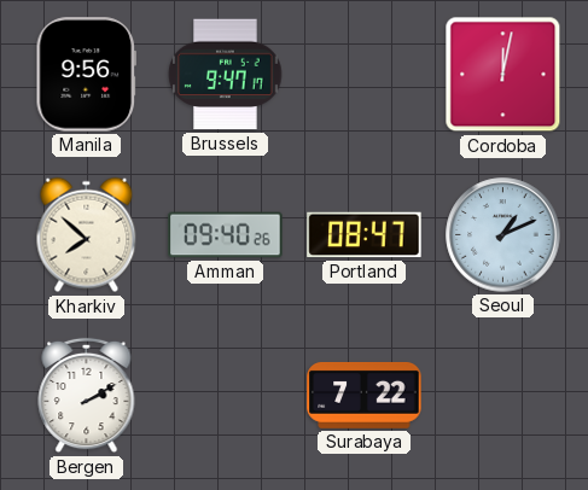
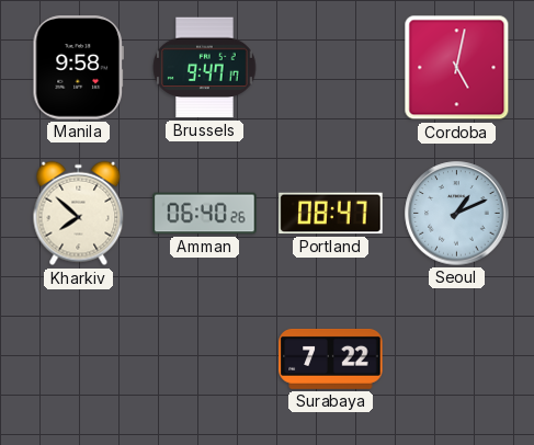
Manila: 9:56 -> 9:58 (78, 68)
Cordoba: 12:02 -> 5:02 (457, 68)
Amman: 09:40 -> 06:40 (205, 214)
Bergen: 2:10 -> none (87, 396)
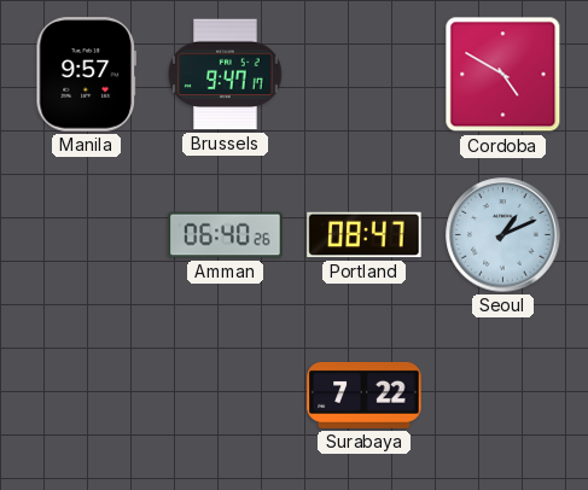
Manila: 9:58 -> 9:57 (86, 75)
Cordoba: 5:02 -> 4:50 (503, 75)
Kharkiv: 7:52 -> none (79, 214)
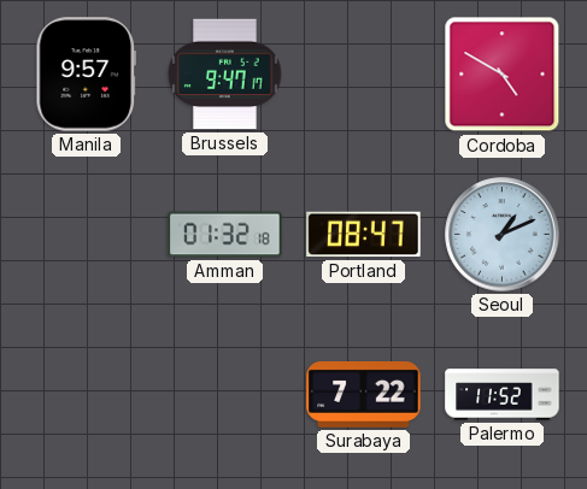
Amman: 06:40 -> 01:32 (225, 235)
Palermo: none -> 11:52 (503, 395)
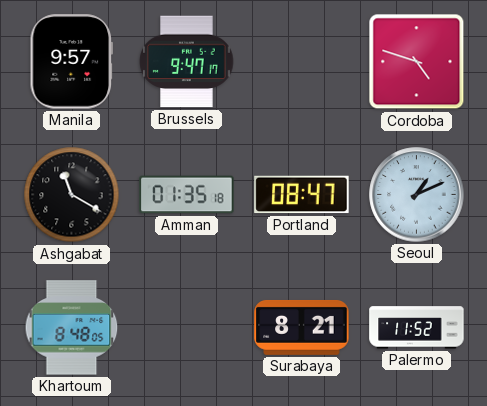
Cordoba: 4:50 -> 4:48 (417, 62)
Ashgabat: none -> 11:20 (72, 195)
Amman: 01:32 -> 01:35 (187, 195)
Khartoum: none -> 8:48 (72, 328)
Surabaya: 7:22 -> 8:21 (302, 327)
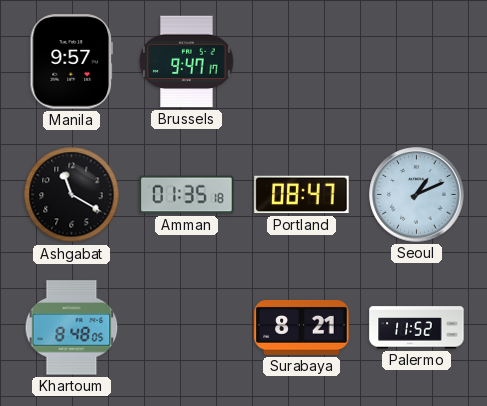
Cordoba: 4:48 -> none (417, 62)
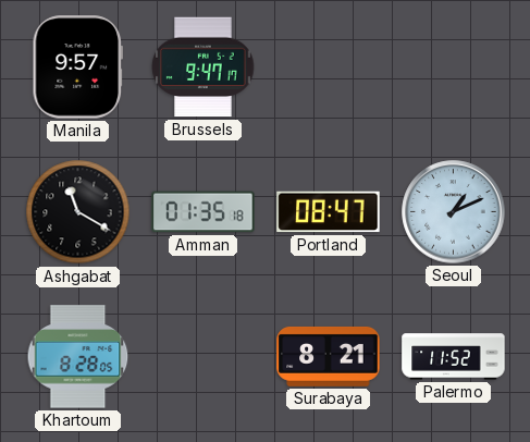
Khartoum: 8:48 -> 8:28 (78, 357)
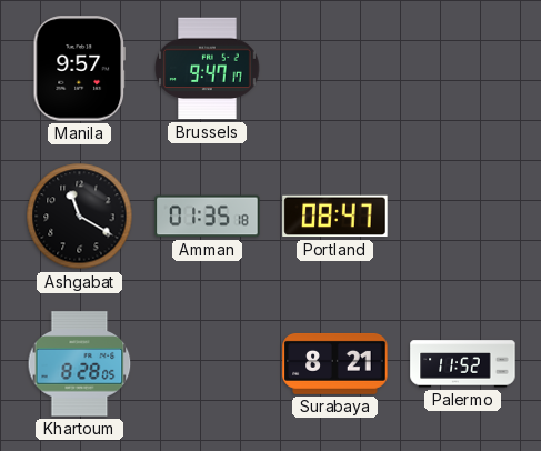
Seoul: 1:11 -> none (454, 212)
